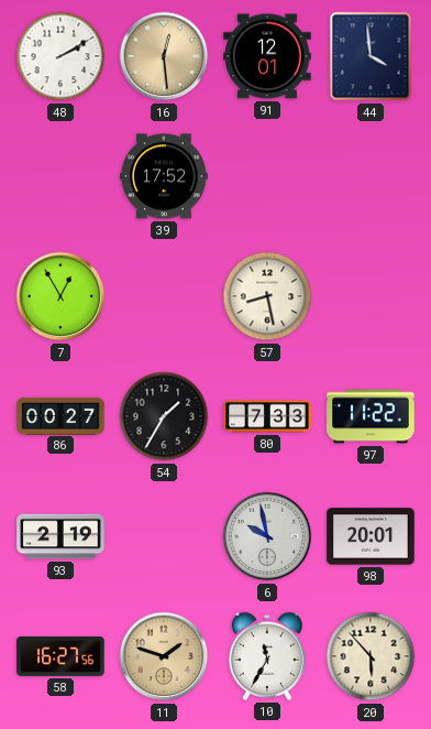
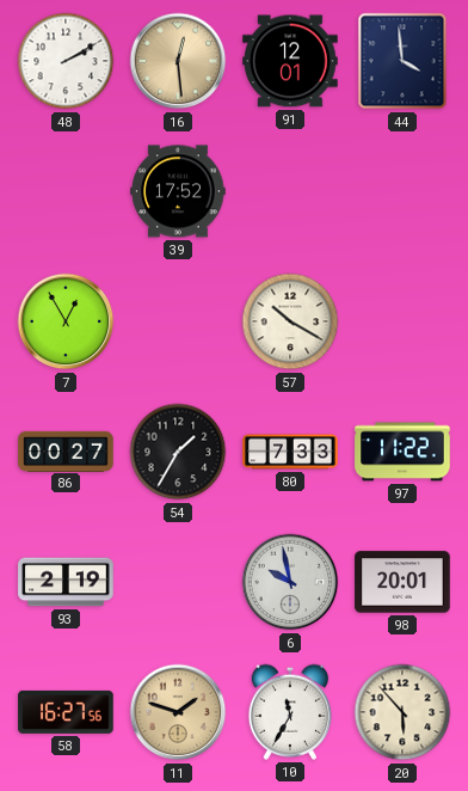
57: 8:28 -> 10:20 (290, 321)
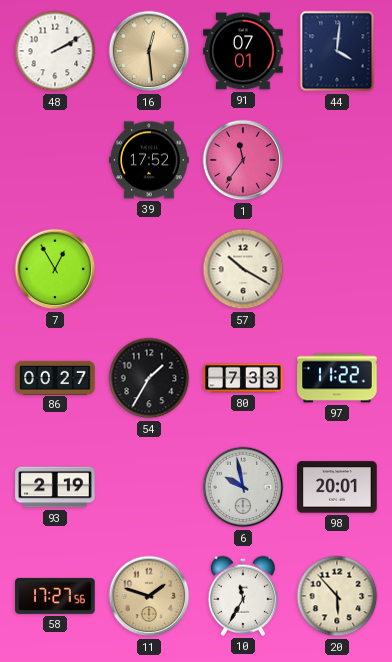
91: 12:01 -> 07:01 (243, 51)
44: 3:59 -> 4:01 (337, 51)
1: none -> 11:36 (243, 160)
58: 16:27 -> 17:27 (55, 596)
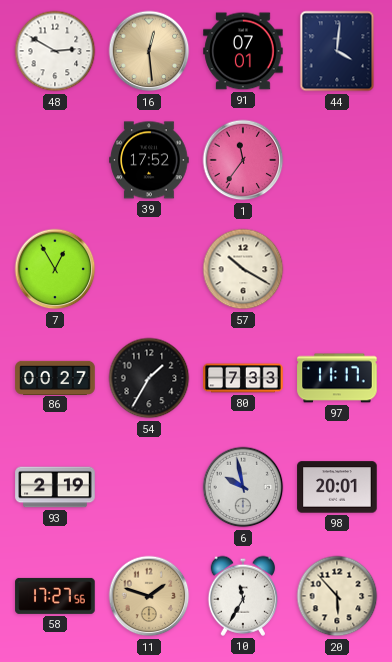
48: 2:10 -> 2:50 (55, 51)
97: 11:22 -> 11:17 (337, 378)
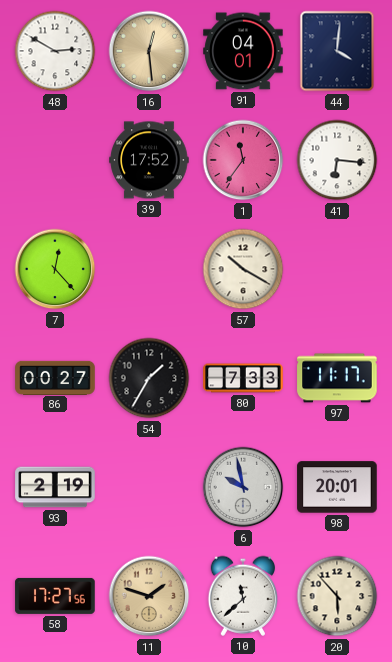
91: 07:01 -> 04:01 (243, 51)
41: none -> 6:16 (337, 160)
7: 12:55 -> 12:23 (55, 269)
10: 11:35 -> 11:38 (243, 596)
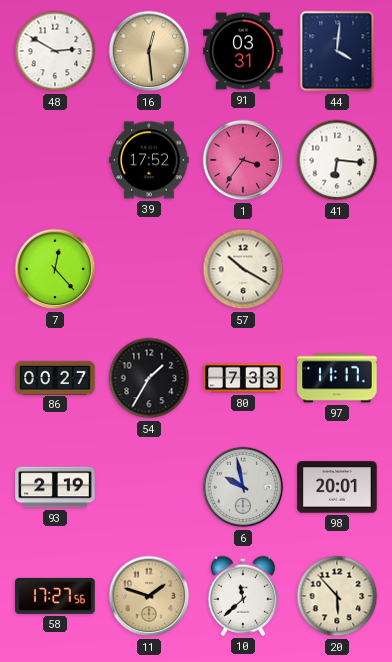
91: 04:01 -> 03:31 (243, 51)
1: 11:36 -> 3:36 (243, 160)
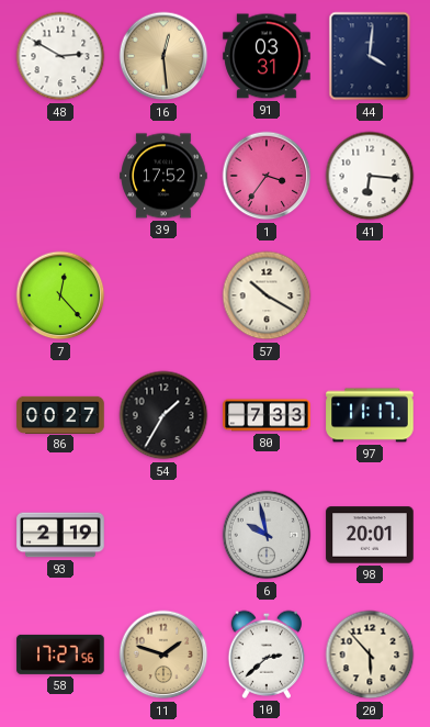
10: 11:38 -> 2:38 (267, 655)
